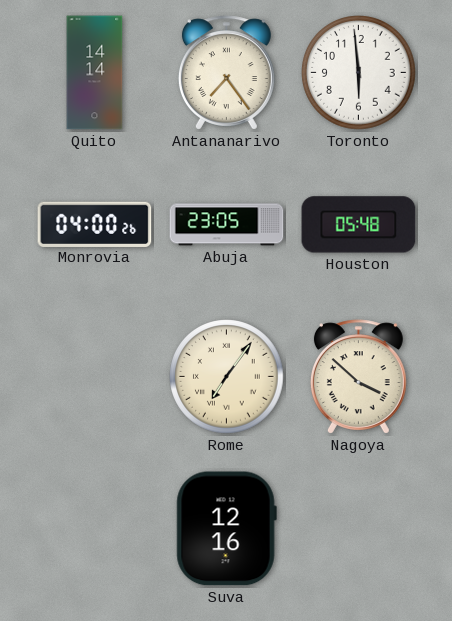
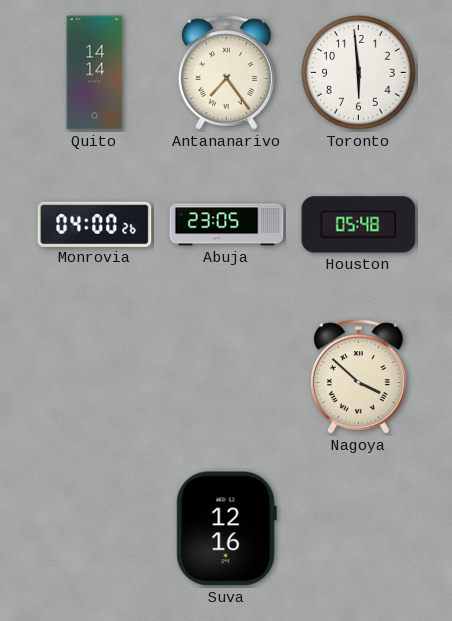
Rome: 7:06 -> none (227, 377)
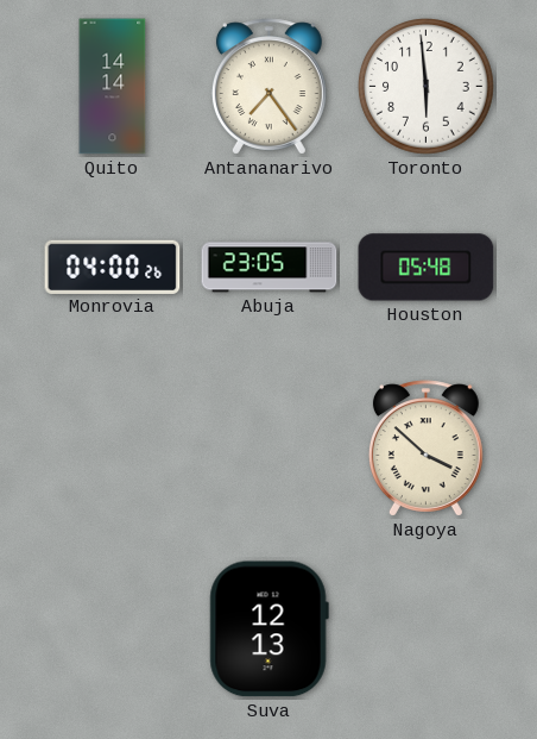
Suva: 12:16 -> 12:13 (268, 630)
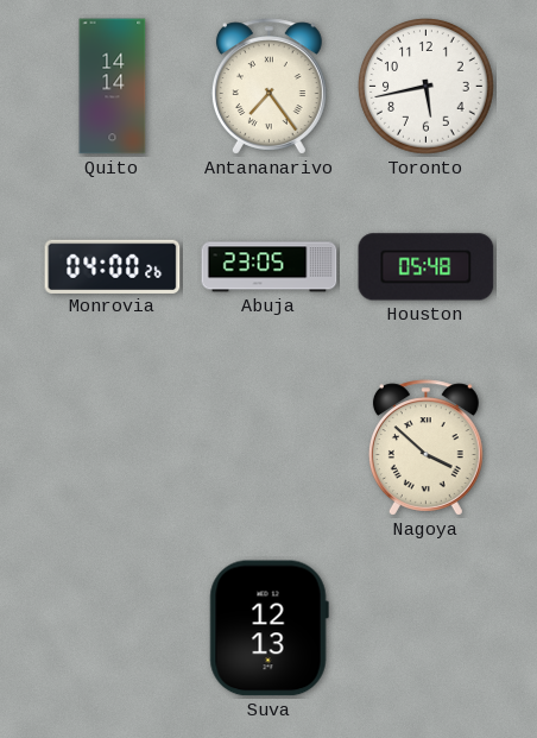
Toronto: 5:59 -> 5:43 (427, 87)
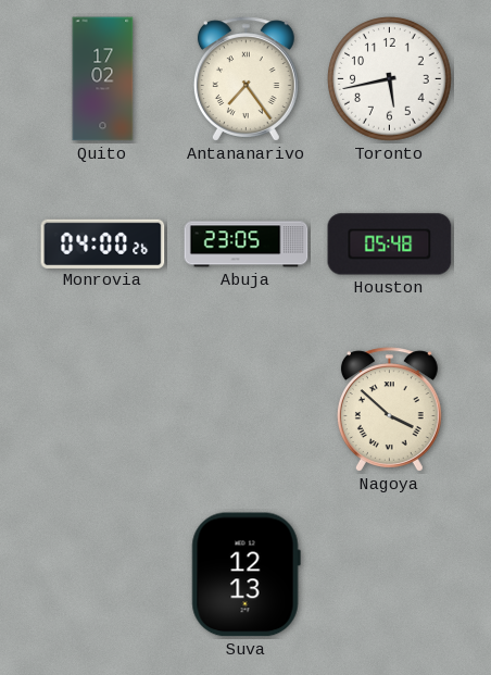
Quito: 14:14 -> 17:02 (103, 79)
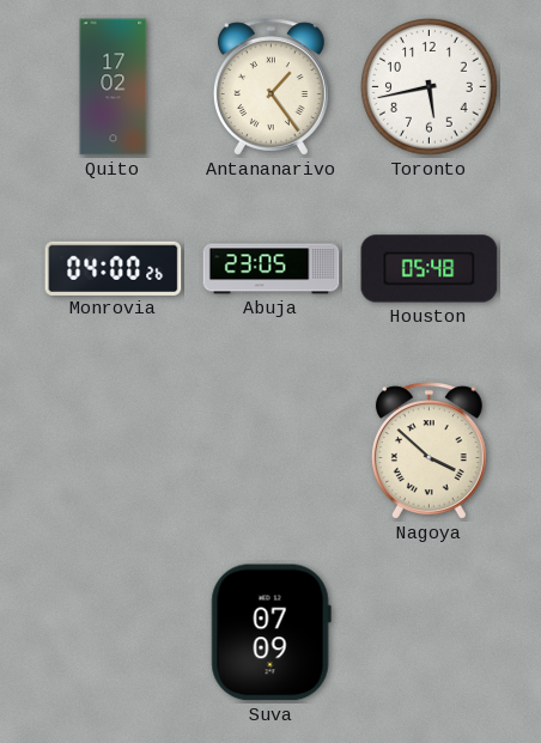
Antananarivo: 7:24 -> 1:24 (270, 87)
Suva: 12:13 -> 07:09 (270, 633)
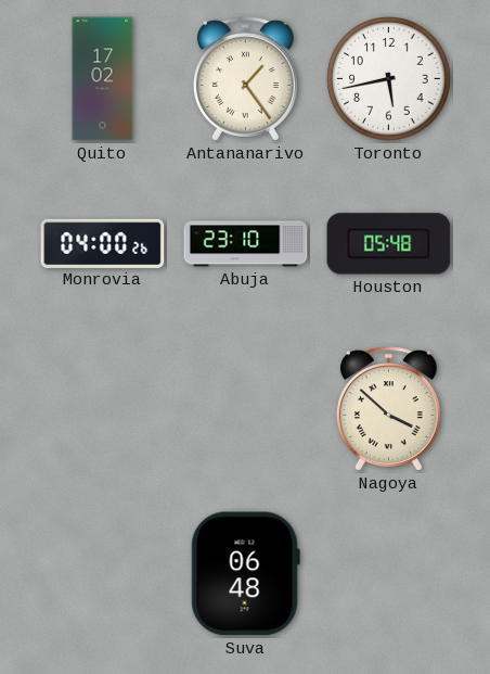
Abuja: 23:05 -> 23:10 (246, 244)
Suva: 07:09 -> 06:48 (245, 574)
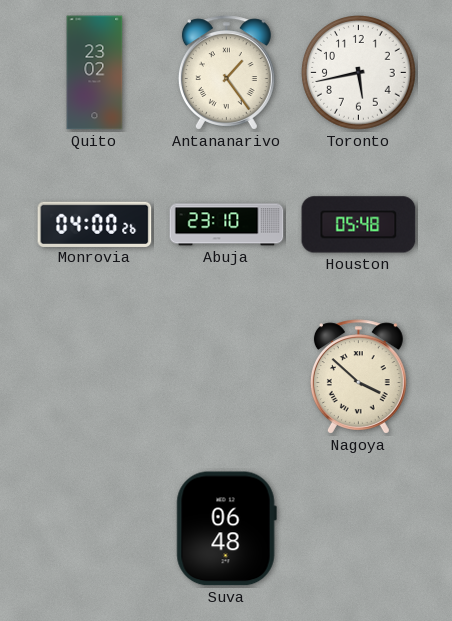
Quito: 17:02 -> 23:02 (95, 73)
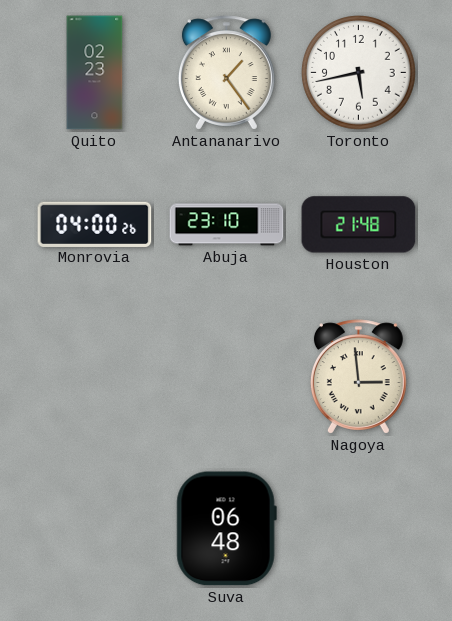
Quito: 23:02 -> 02:23 (95, 73)
Houston: 05:48 -> 21:48 (359, 225)
Nagoya: 3:52 -> 2:59 (358, 377)
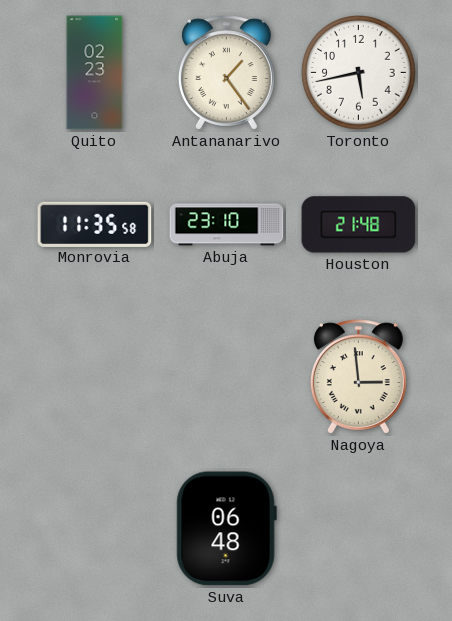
Monrovia: 04:00 -> 11:35 (95, 224)
